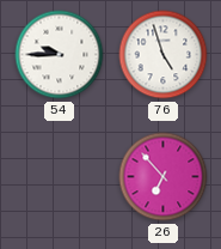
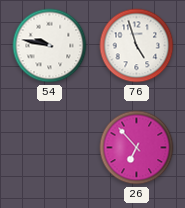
54: 9:45 -> 9:47 (50, 46)
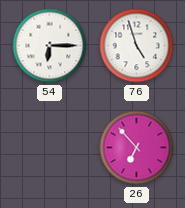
54: 9:47 -> 6:15 (50, 46)
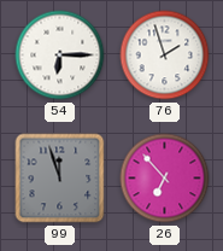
76: 4:57 -> 1:57 (165, 56)
99: none -> 11:57 (60, 179)
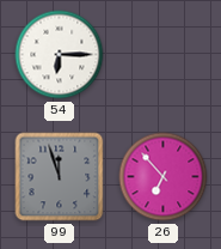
76: 1:57 -> none (165, 56)
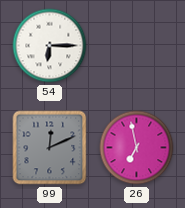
99: 11:57 -> 12:11 (50, 148)
26: 6:53 -> 6:58 (137, 148)
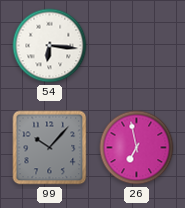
54: 6:15 -> 6:16 (50, 46)
99: 12:11 -> 10:07 (50, 148)
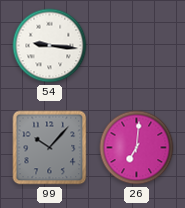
54: 6:16 -> 9:16 (50, 46)
26: 6:58 -> 7:01 (137, 148)
